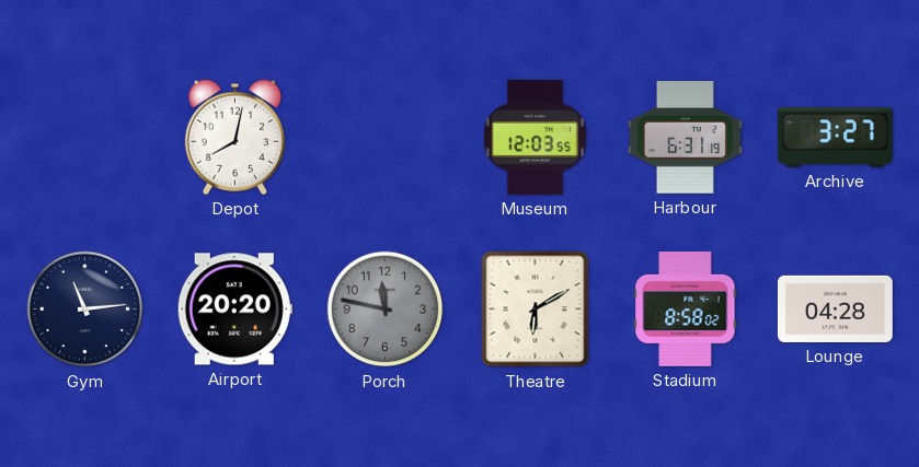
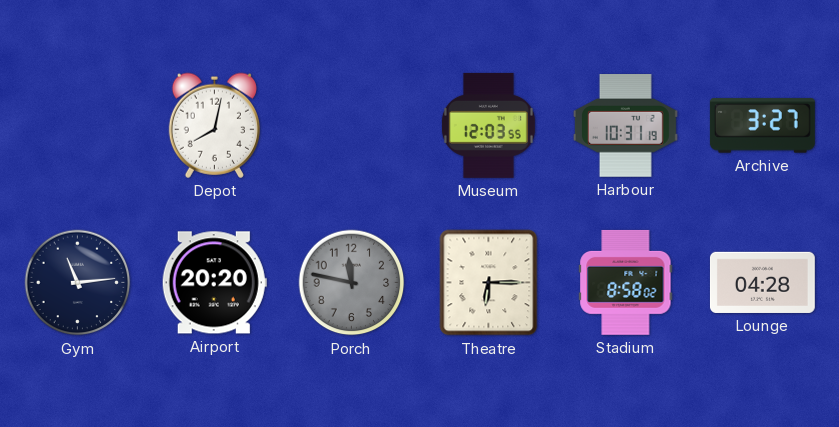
Harbour: 6:31 -> 10:31 (625, 126)
Theatre: 6:10 -> 6:15 (489, 283)
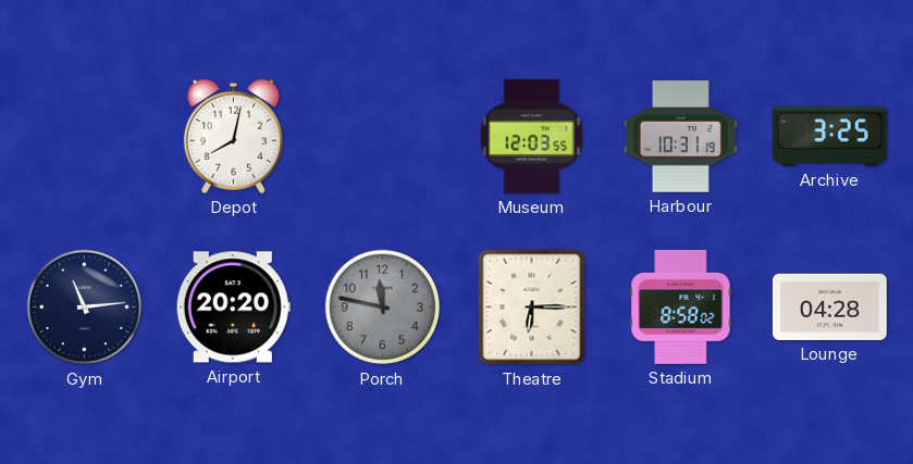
Archive: 3:27 -> 3:25 (829, 137)
